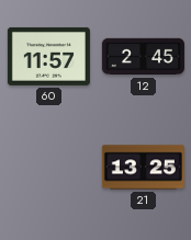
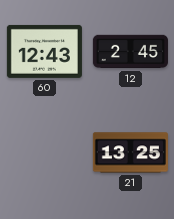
60: 11:57 -> 12:43 (44, 51)
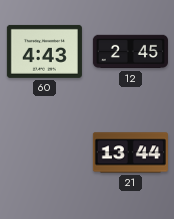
60: 12:43 -> 4:43 (44, 51)
21: 13:25 -> 13:44 (130, 153)
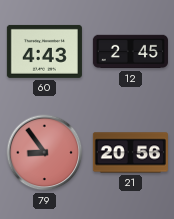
79: none -> 8:54 (45, 153)
21: 13:44 -> 20:56 (130, 153)
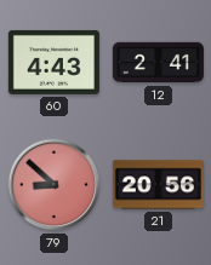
12: 2:45 -> 2:41 (158, 63)
79: 8:54 -> 8:52 (55, 185)
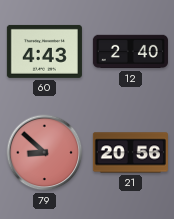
12: 2:41 -> 2:40 (130, 52)
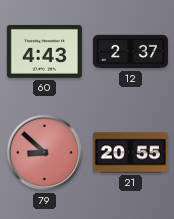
12: 2:40 -> 2:37 (130, 52)
21: 20:56 -> 20:55 (130, 153)
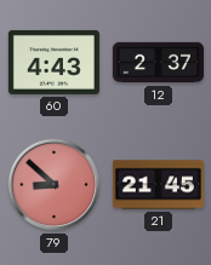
21: 20:55 -> 21:45 (158, 185)
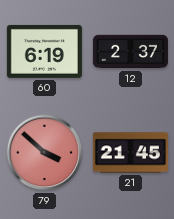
60: 4:43 -> 6:19 (44, 51)
79: 8:52 -> 3:52 (45, 153)
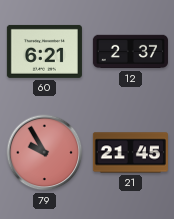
60: 6:19 -> 6:21 (44, 51)
79: 3:52 -> 9:55 (45, 153)
